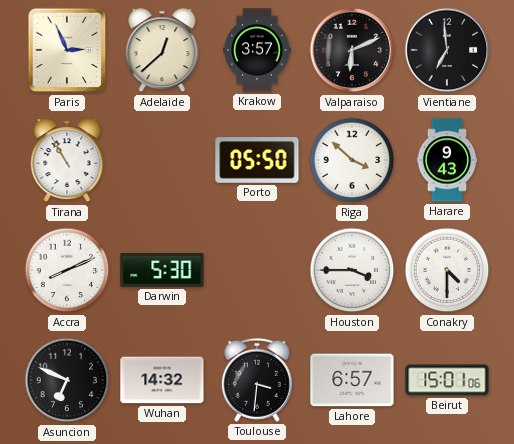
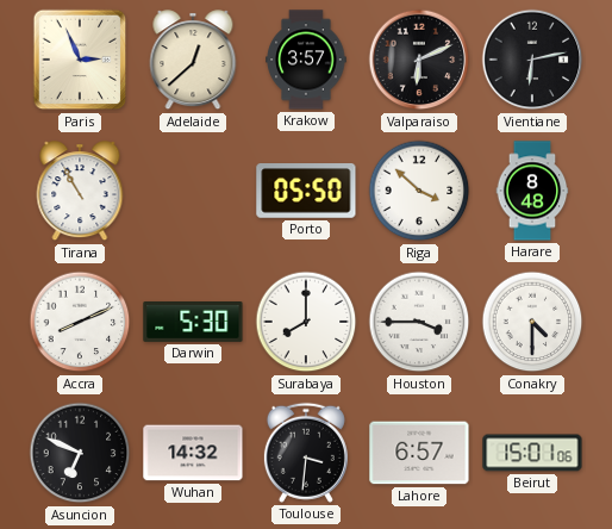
Vientiane: 6:59 -> 6:13 (532, 60)
Harare: 9:43 -> 8:48 (532, 191)
Surabaya: none -> 8:00 (306, 322)
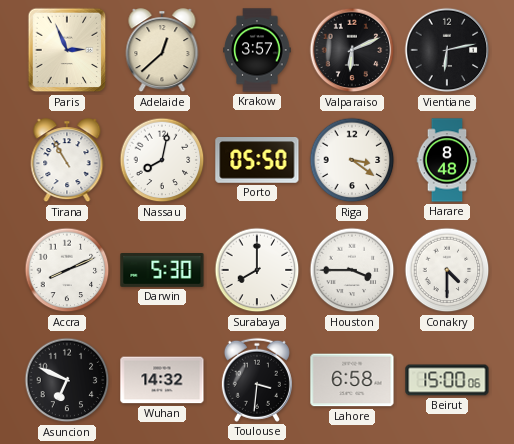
Nassau: none -> 8:02 (162, 160)
Riga: 3:52 -> 3:21 (352, 160)
Lahore: 6:57 -> 6:58 (352, 380)
Beirut: 15:01 -> 15:00 (447, 380)
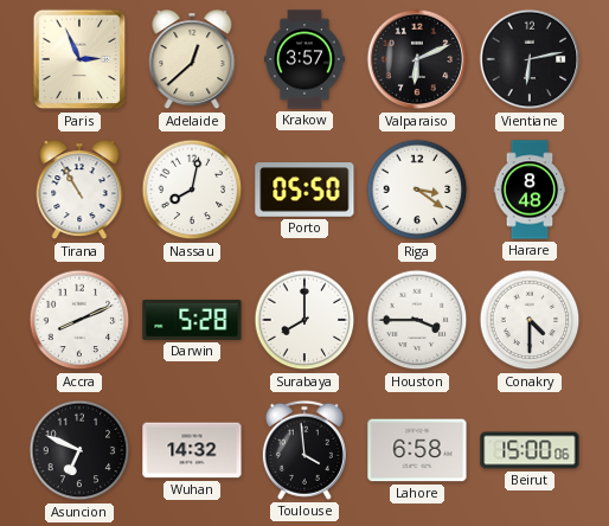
Darwin: 5:30 -> 5:28 (192, 321)
Toulouse: 3:31 -> 3:59 (304, 450)
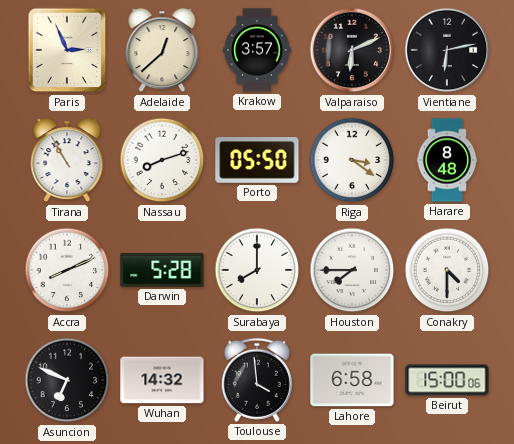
Nassau: 8:02 -> 8:12 (162, 160)
Houston: 3:45 -> 7:45 (352, 270)
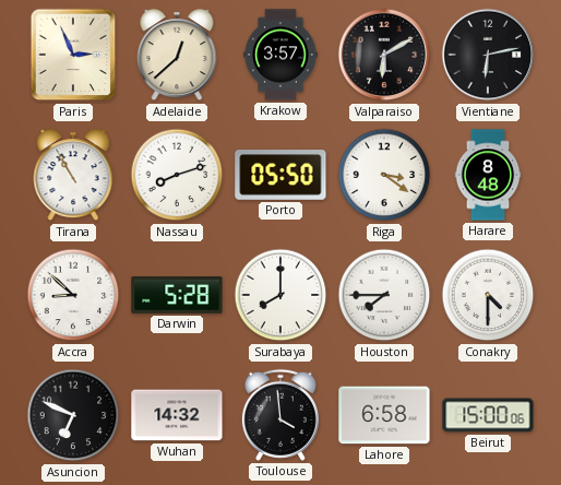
Valparaiso: 6:11 -> 6:10 (384, 55)
Accra: 8:11 -> 8:52 (73, 295)
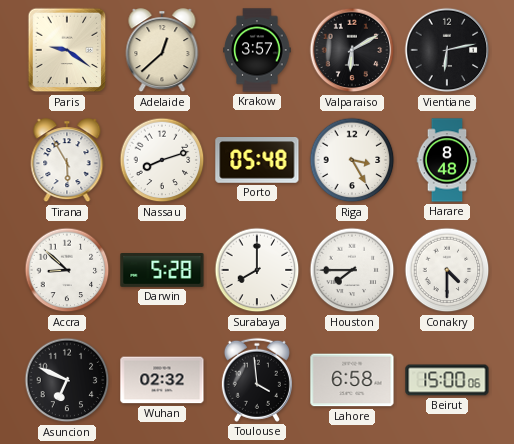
Paris: 2:56 -> 9:21 (67, 50)
Tirana: 10:55 -> 5:55 (67, 161)
Porto: 05:50 -> 05:48 (257, 160)
Riga: 3:21 -> 3:25 (352, 160)
Wuhan: 14:32 -> 02:32 (162, 380)
